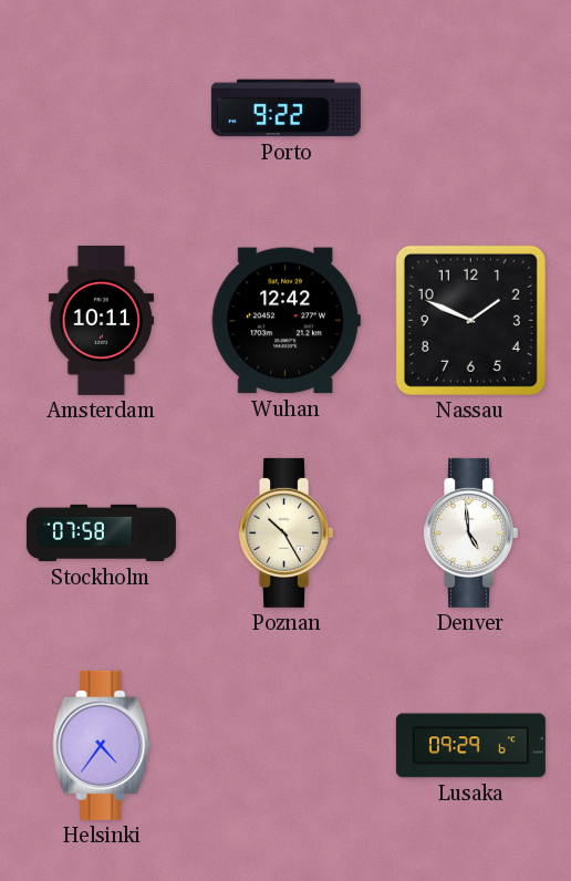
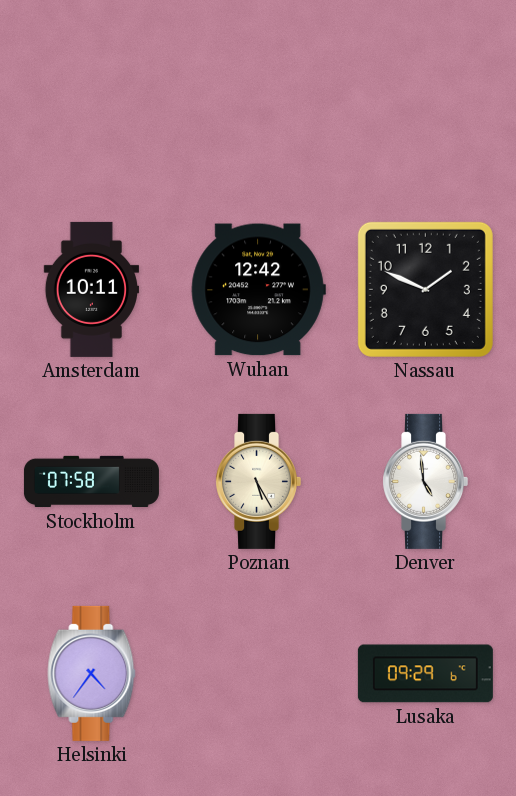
Porto: 9:22 -> none (285, 108)
Poznan: 10:25 -> 5:25 (258, 481)
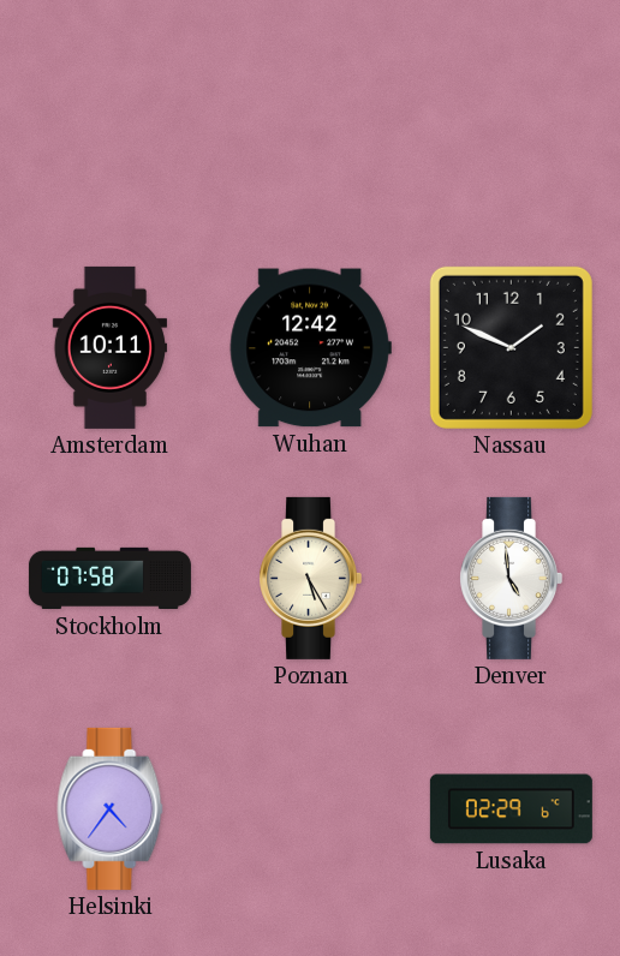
Lusaka: 09:29 -> 02:29 (511, 809)
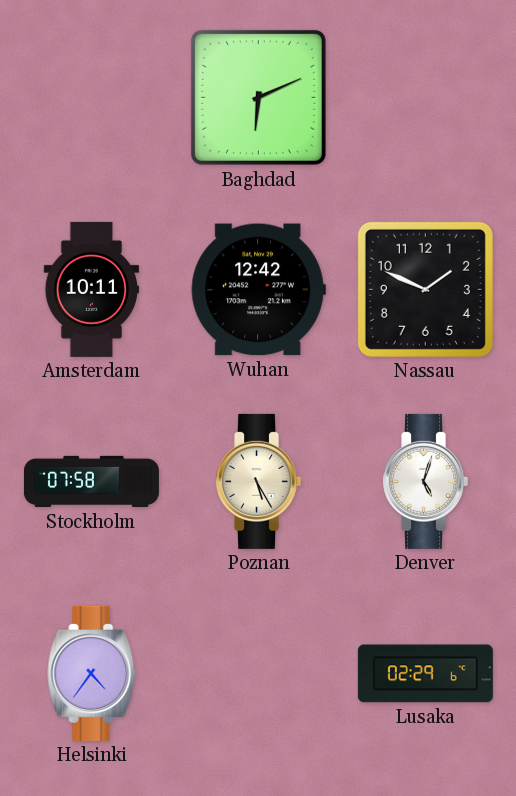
Baghdad: none -> 6:11 (258, 97)
Denver: 4:59 -> 5:03 (425, 481)
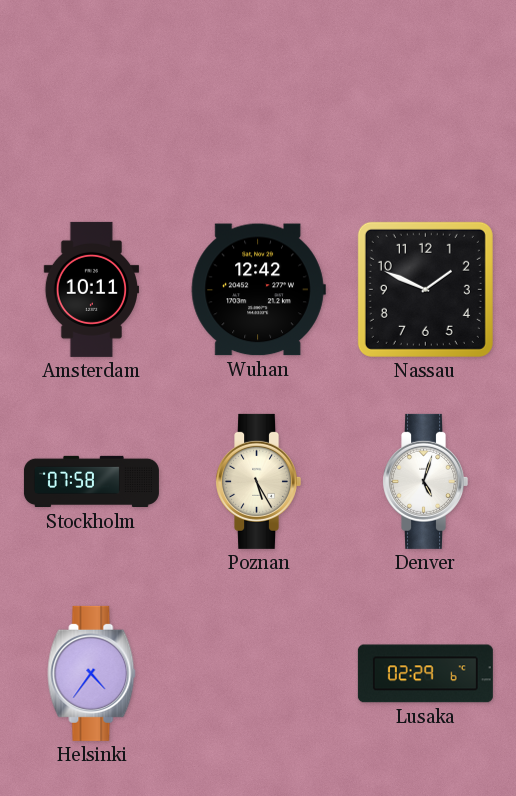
Baghdad: 6:11 -> none (258, 97)
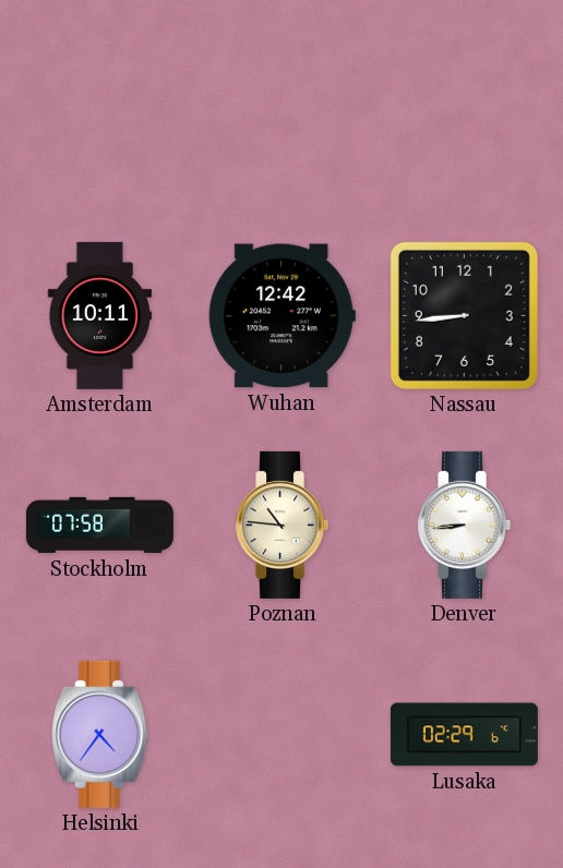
Nassau: 1:49 -> 8:44 (464, 315)
Poznan: 5:25 -> 10:46 (281, 525)
Denver: 5:03 -> 8:44 (464, 525)
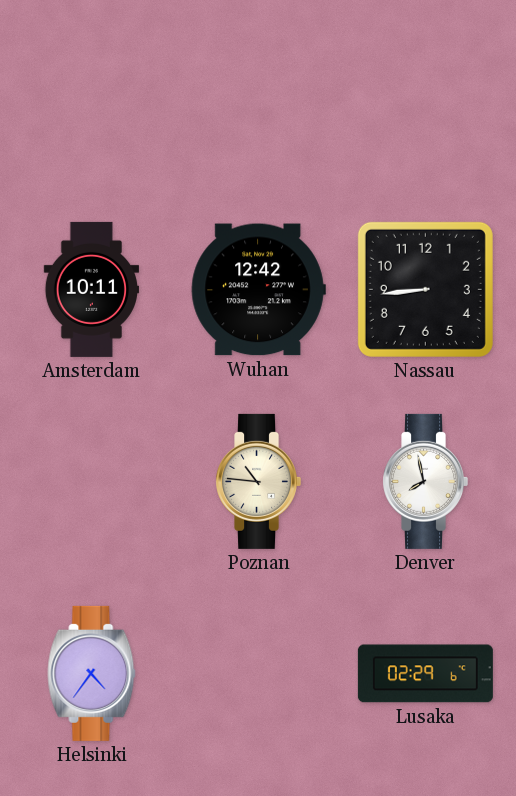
Stockholm: 07:58 -> none (99, 526)
Denver: 8:44 -> 7:58 (425, 481)
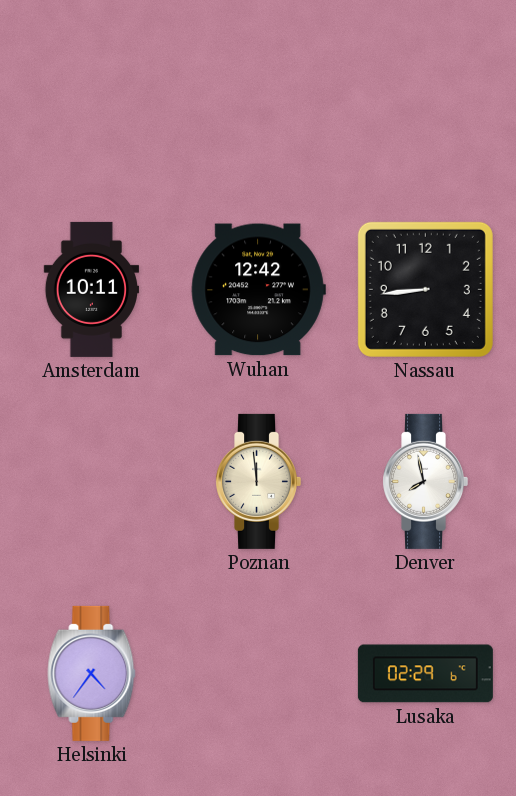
Poznan: 10:46 -> 11:59 (258, 481)
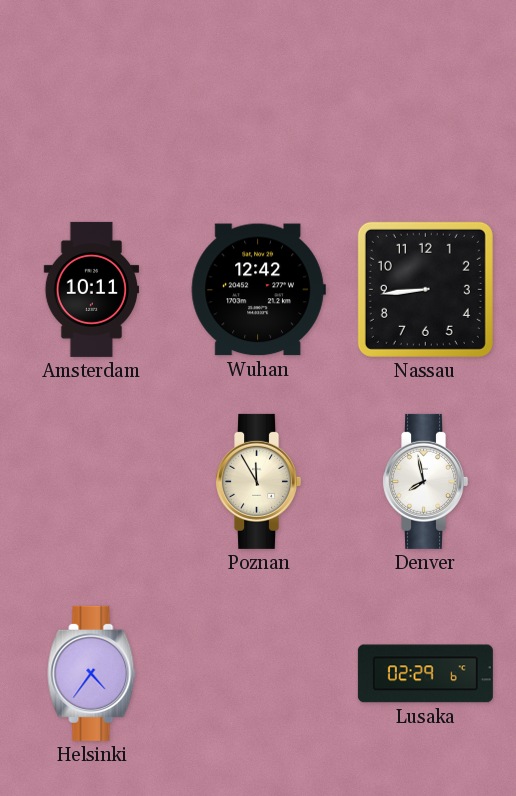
Poznan: 11:59 -> 11:55 (258, 481)
